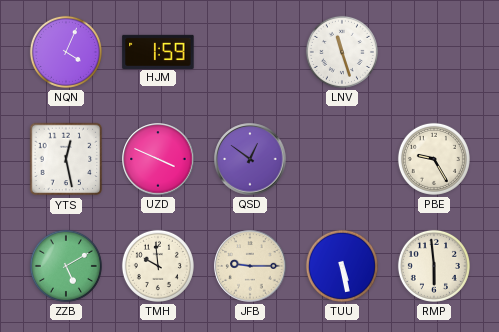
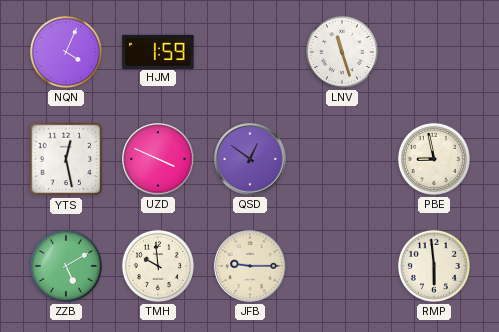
PBE: 9:25 -> 8:58 (434, 159)
TUU: 5:28 -> none (342, 266)
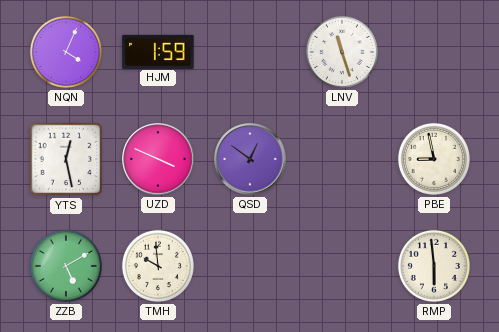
JFB: 9:15 -> none (250, 266)
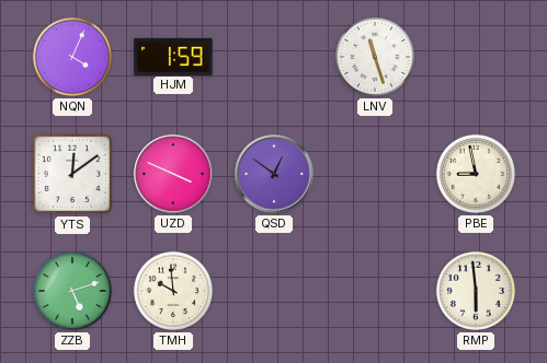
YTS: 12:28 -> 12:09 (72, 174)
ZZB: 5:10 -> 5:12 (72, 291)
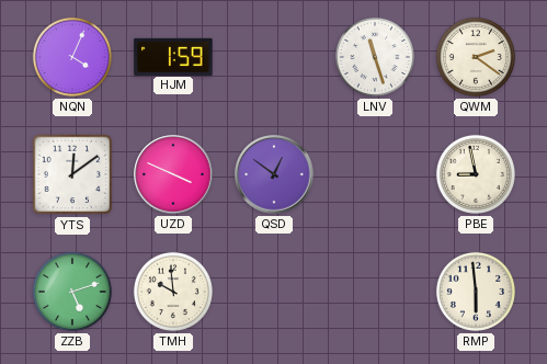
QWM: none -> 2:21 (476, 57)
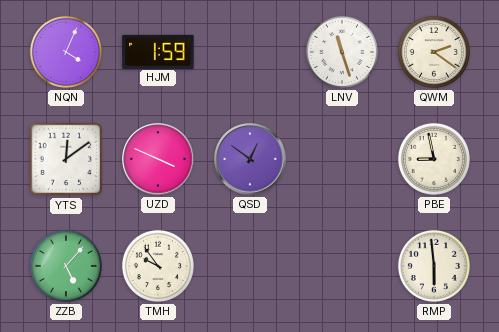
ZZB: 5:12 -> 5:07 (66, 266)
TMH: 9:59 -> 9:54 (158, 266)
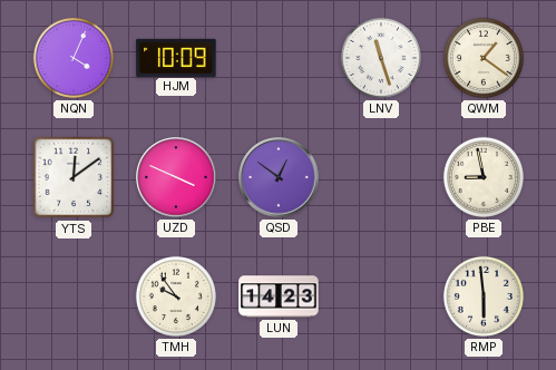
HJM: 1:59 -> 10:09 (176, 57)
QWM: 2:21 -> 1:21 (484, 58)
ZZB: 5:07 -> none (66, 266)
LUN: none -> 14:23 (279, 296)
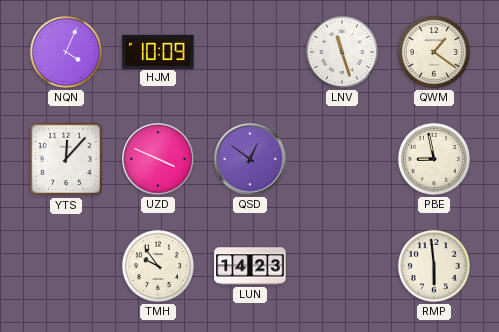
YTS: 12:09 -> 12:07 (66, 159)
